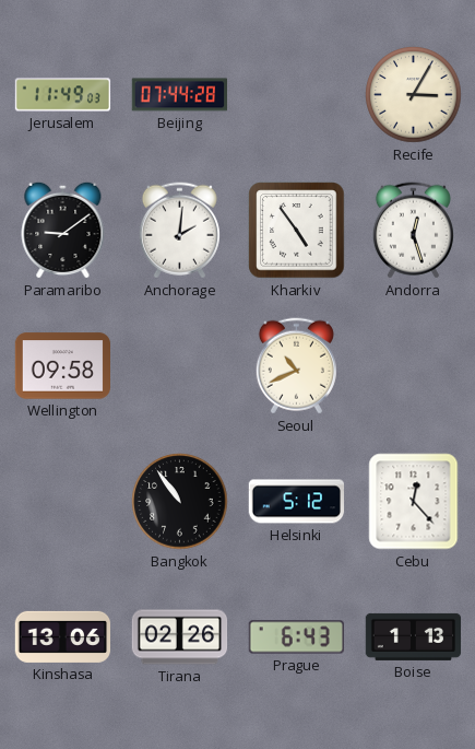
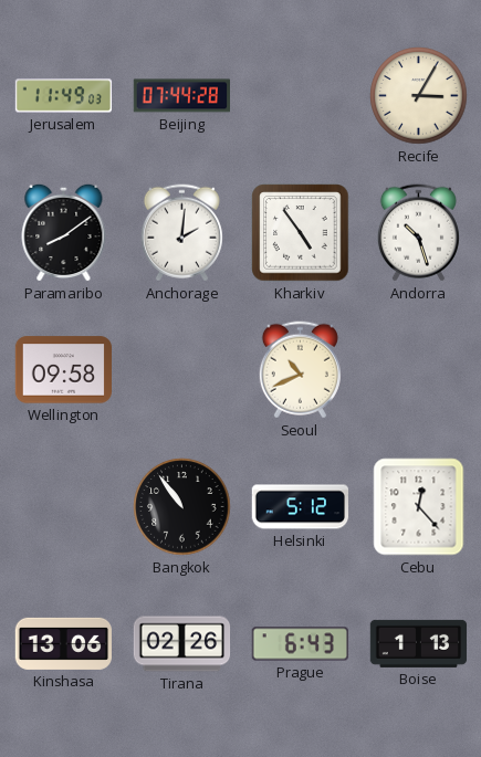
Paramaribo: 9:09 -> 8:09 (64, 232)
Andorra: 12:27 -> 10:27 (418, 233)
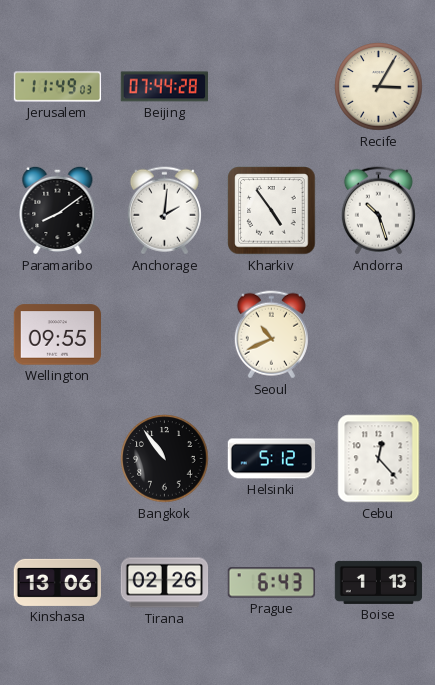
Wellington: 09:58 -> 09:55 (57, 335)
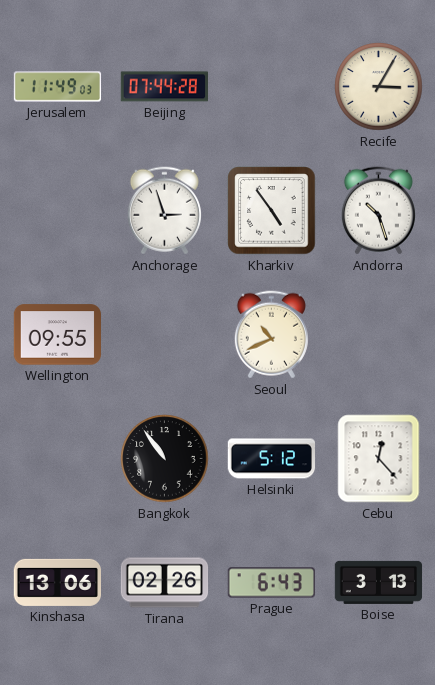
Paramaribo: 8:09 -> none (58, 210)
Anchorage: 2:01 -> 2:57 (164, 211)
Boise: 1:13 -> 3:13 (379, 582)
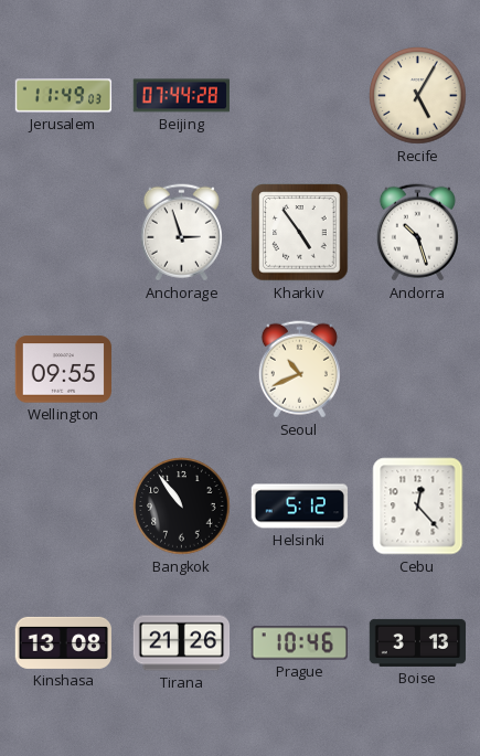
Recife: 3:05 -> 5:05 (418, 96)
Kinshasa: 13:06 -> 13:08 (63, 642)
Tirana: 02:26 -> 21:26 (182, 643)
Prague: 6:43 -> 10:46 (299, 643)
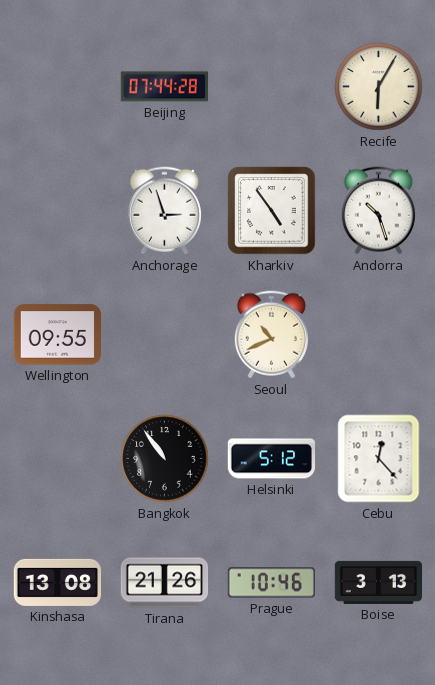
Jerusalem: 11:49 -> none (64, 96)
Recife: 5:05 -> 6:05 (379, 87)
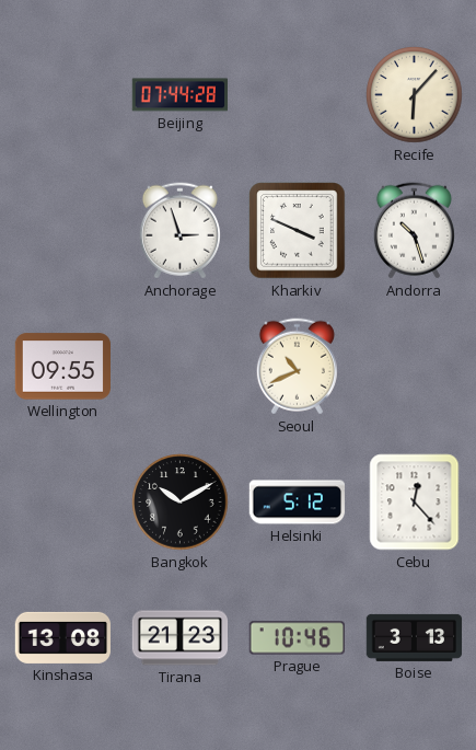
Recife: 6:05 -> 6:07 (415, 95)
Kharkiv: 4:54 -> 3:49 (298, 231)
Bangkok: 10:54 -> 10:10 (181, 503)
Tirana: 21:26 -> 21:23 (181, 638)
